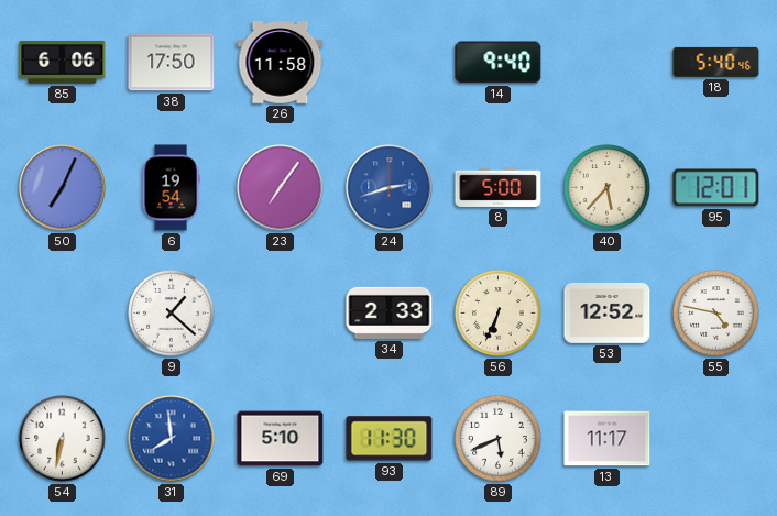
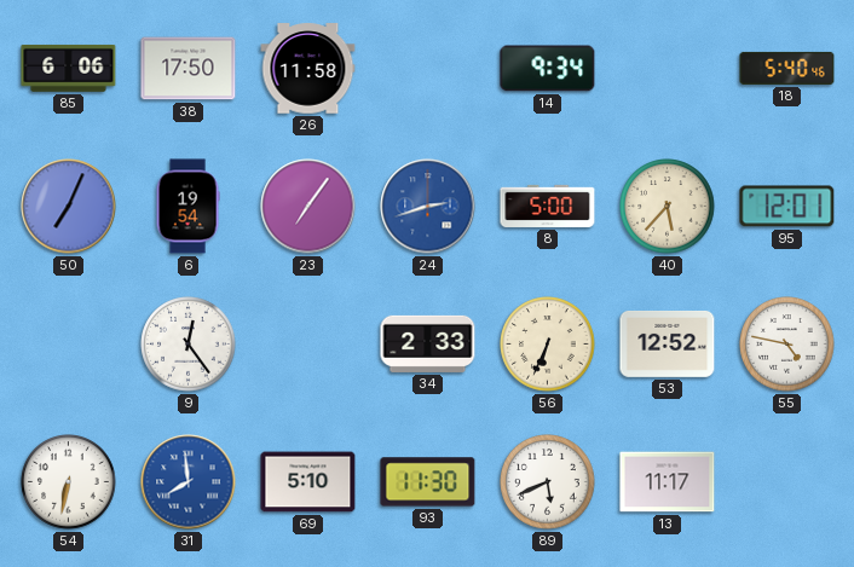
14: 9:40 -> 9:34 (548, 69)
9: 1:22 -> 12:24 (189, 345)
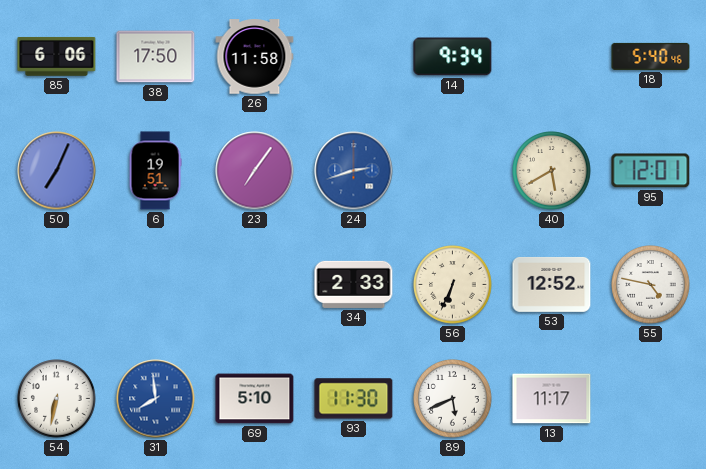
6: 19:54 -> 19:51 (155, 171)
8: 5:00 -> none (548, 206)
40: 5:37 -> 5:40 (552, 171)
9: 12:24 -> none (189, 345)
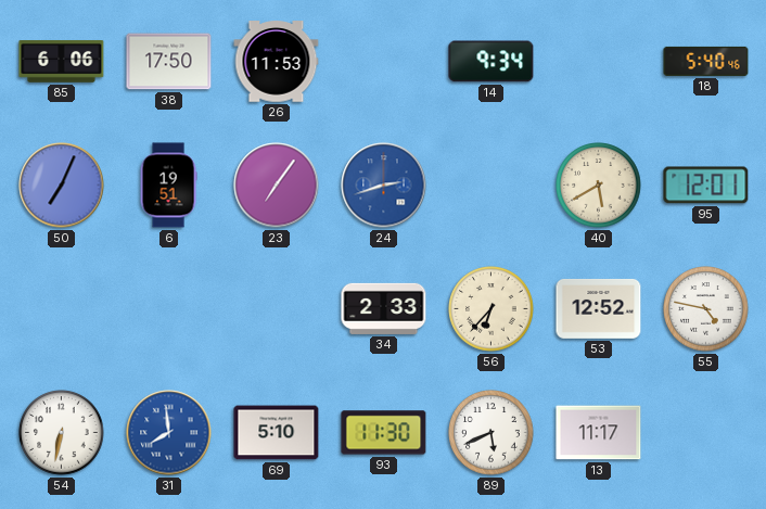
26: 11:58 -> 11:53 (277, 62)
56: 6:34 -> 6:37 (491, 309)
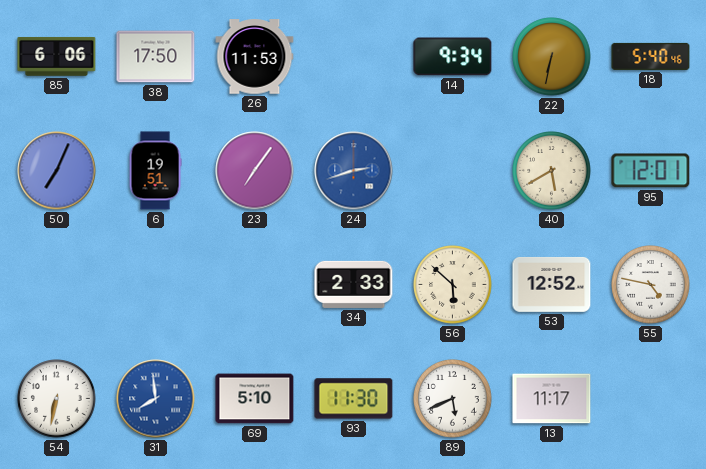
22: none -> 6:32 (552, 57)
56: 6:37 -> 5:52 (453, 285)
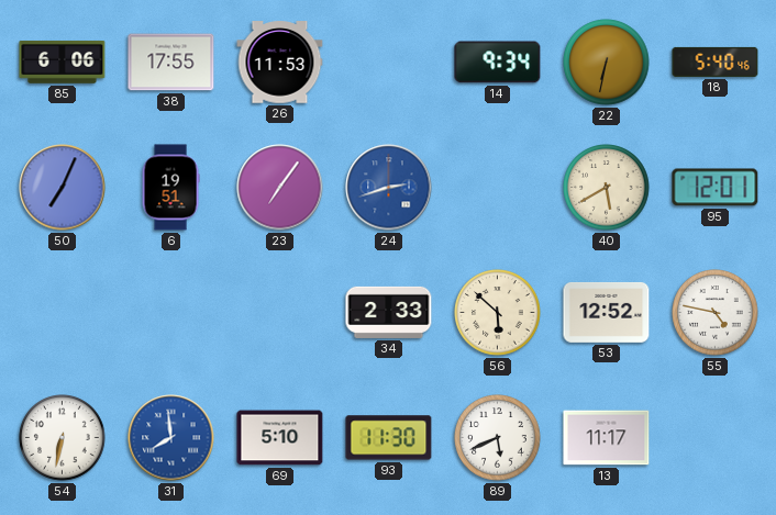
38: 17:50 -> 17:55 (171, 63)
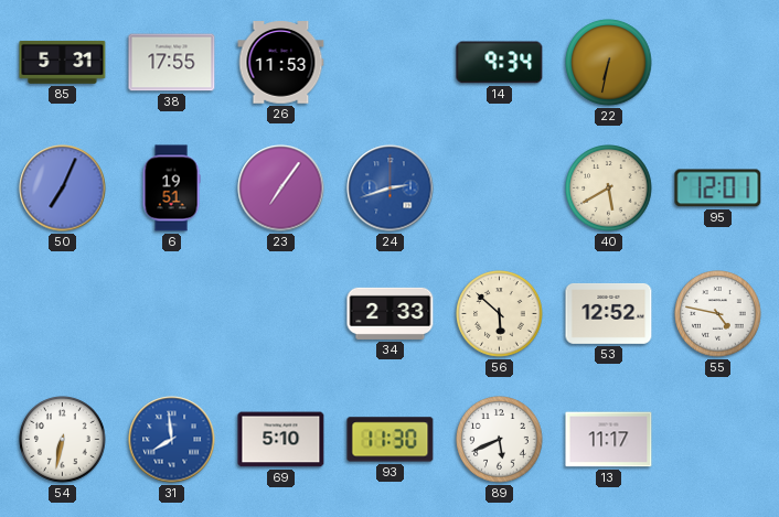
85: 6:06 -> 5:31 (63, 62)
18: 5:40 -> none (716, 61)
